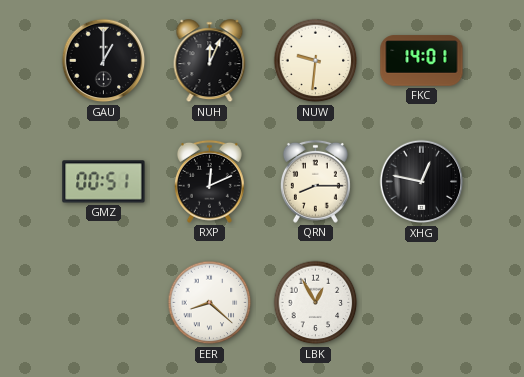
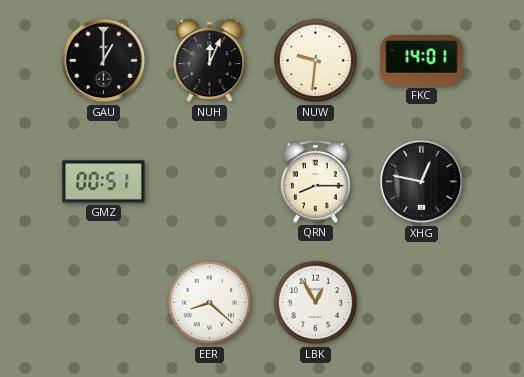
RXP: 12:11 -> none (209, 181)
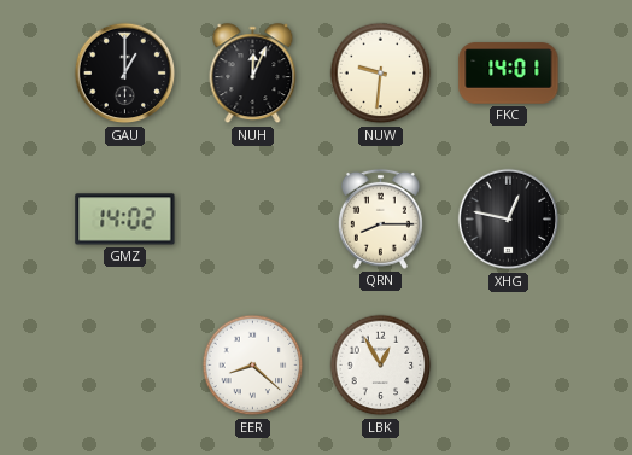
GMZ: 00:51 -> 14:02 (125, 220)
